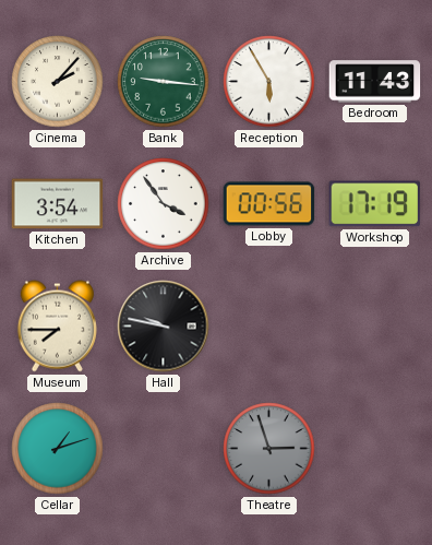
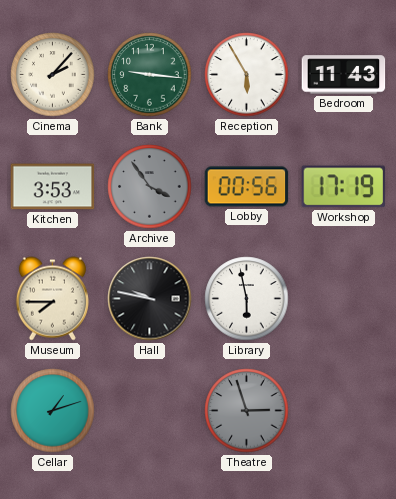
Kitchen: 3:54 -> 3:53 (53, 187)
Archive dial: white -> grey (150, 187)
Library: none -> 5:58 (247, 299)
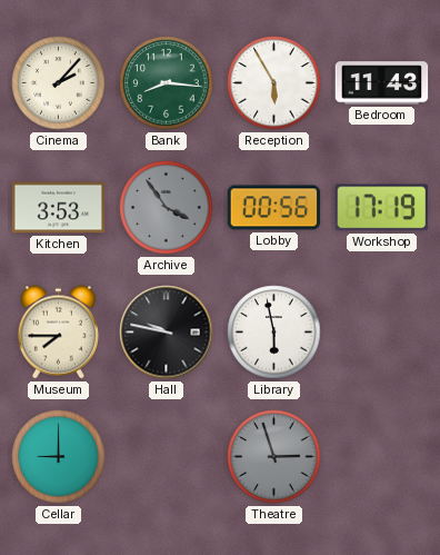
Bank: 9:16 -> 8:16 (167, 83)
Cellar: 1:12 -> 9:00 (59, 457)
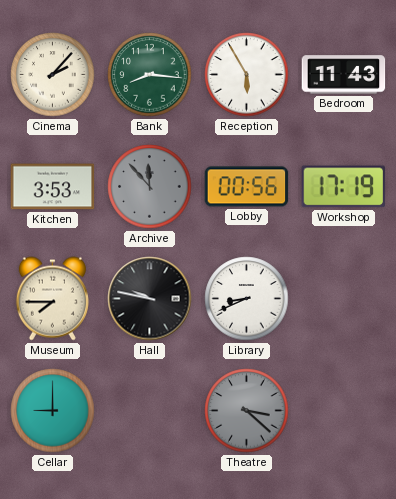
Archive: 3:54 -> 11:53 (150, 187)
Library: 5:58 -> 8:41 (247, 299)
Theatre: 2:57 -> 3:22 (247, 411)
